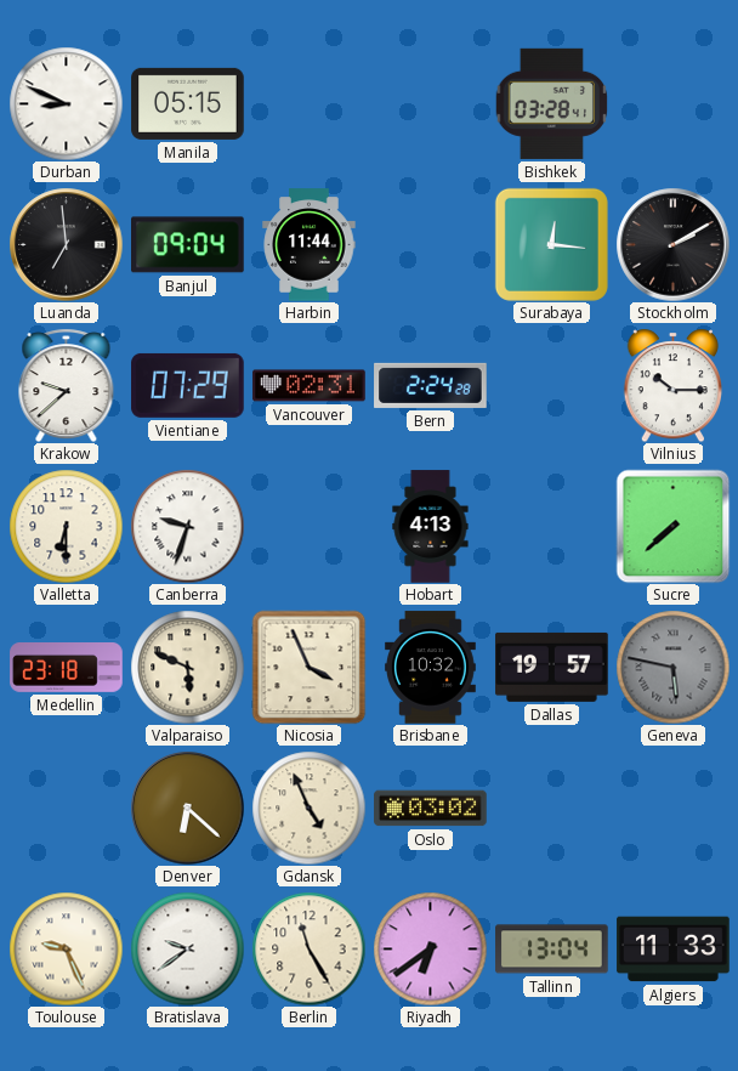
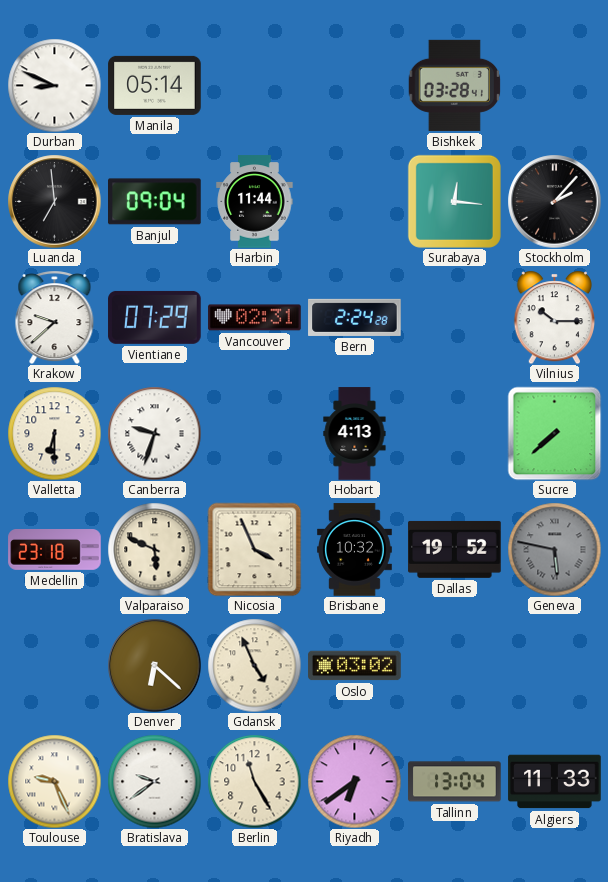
Manila: 05:15 -> 05:14 (155, 85)
Stockholm: 2:10 -> 2:07 (554, 201)
Dallas: 19:57 -> 19:52 (455, 549)
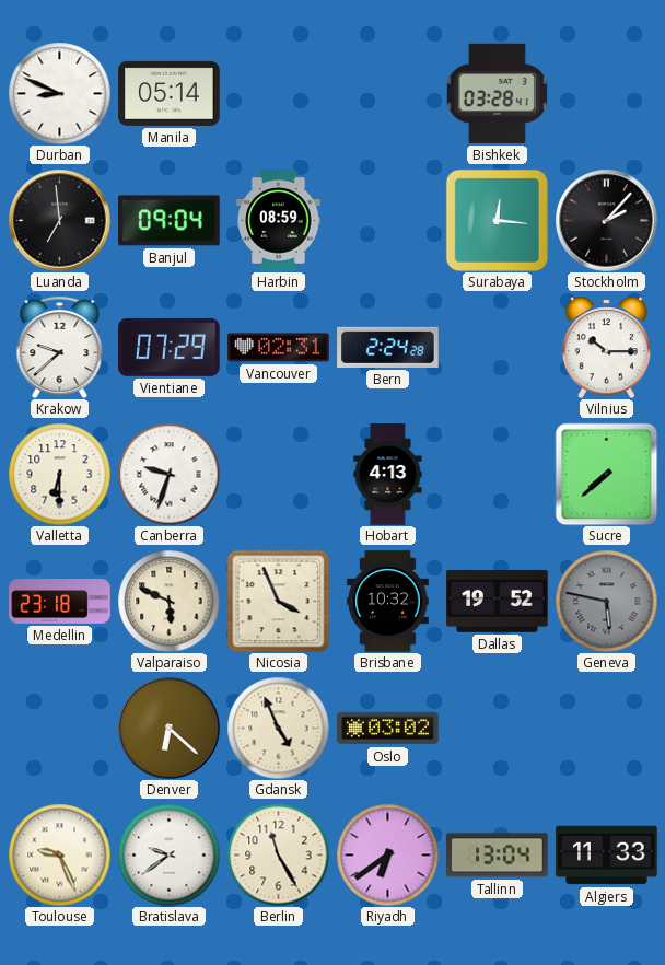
Harbin: 11:44 -> 08:59 (279, 221)
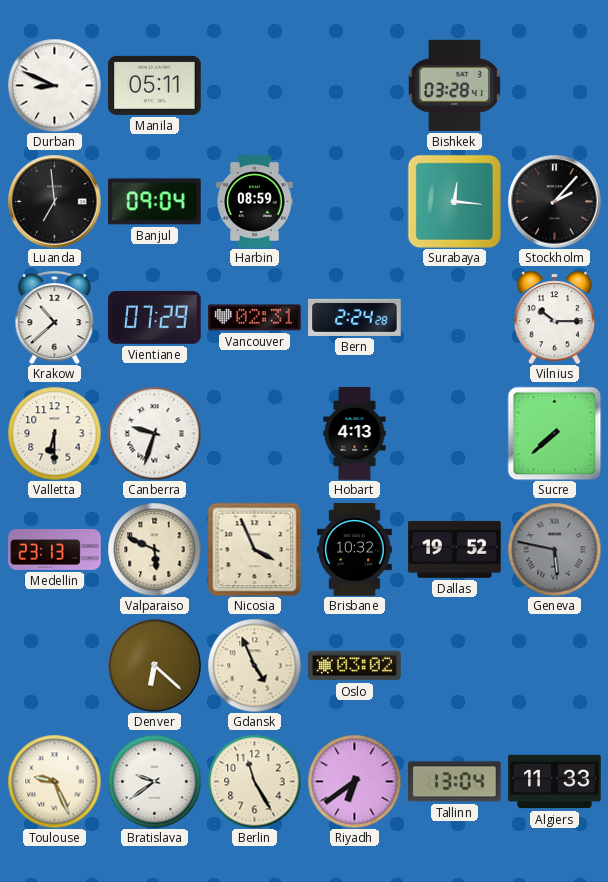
Manila: 05:14 -> 05:11 (155, 85)
Krakow: 9:38 -> 10:38 (55, 317)
Medellin: 23:18 -> 23:13 (55, 550)
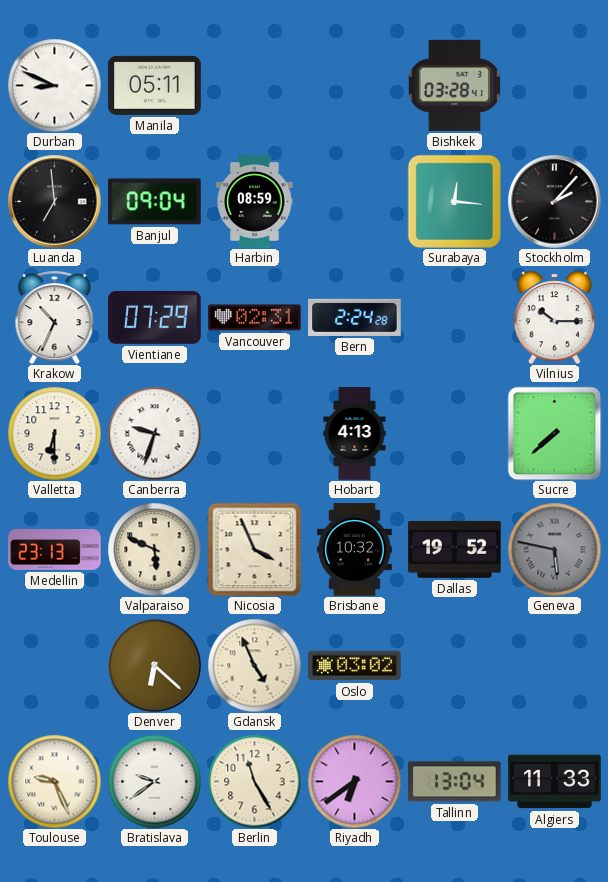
Krakow: 10:38 -> 10:34 (55, 317)
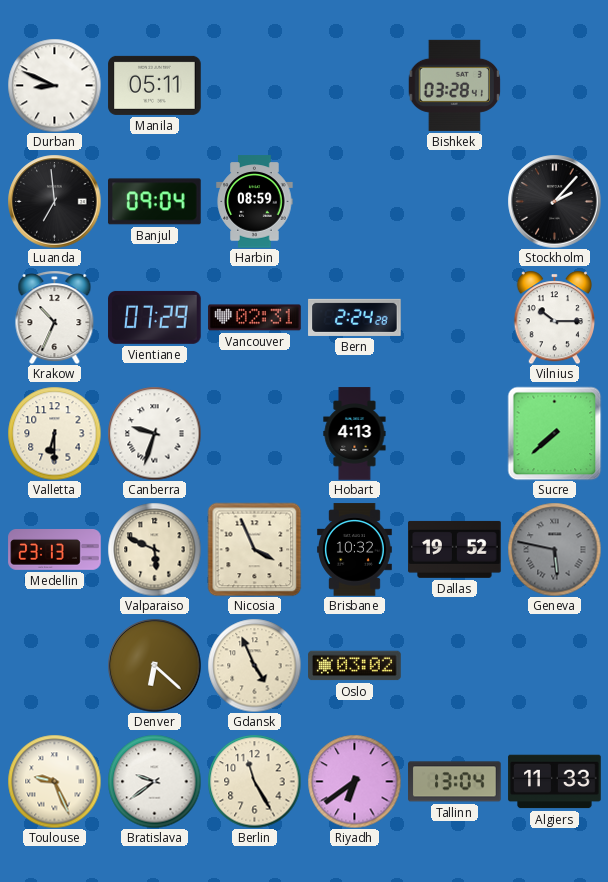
Surabaya: 12:16 -> none (454, 201)
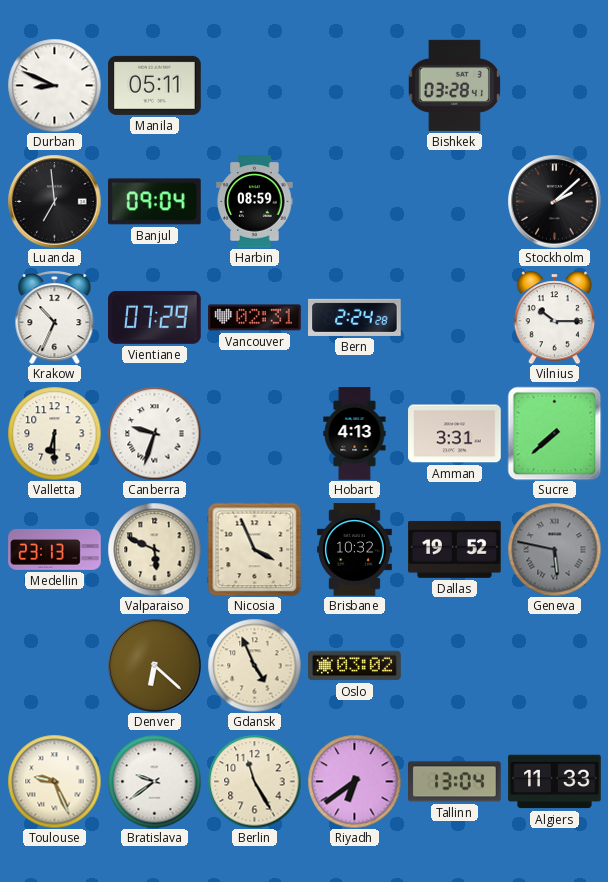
Stockholm: 2:07 -> 2:08 (554, 201)
Amman: none -> 3:31 (455, 434)
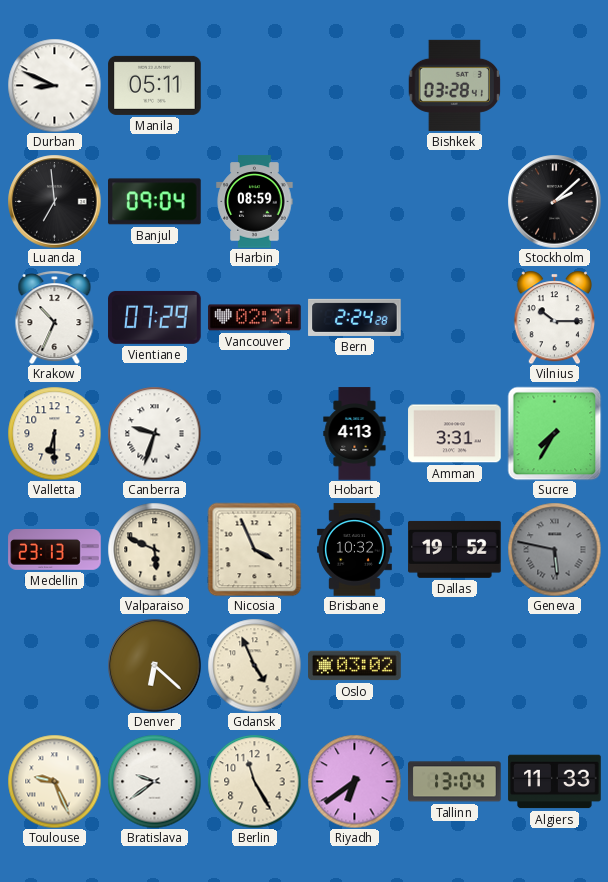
Sucre: 7:38 -> 7:35 (554, 433)
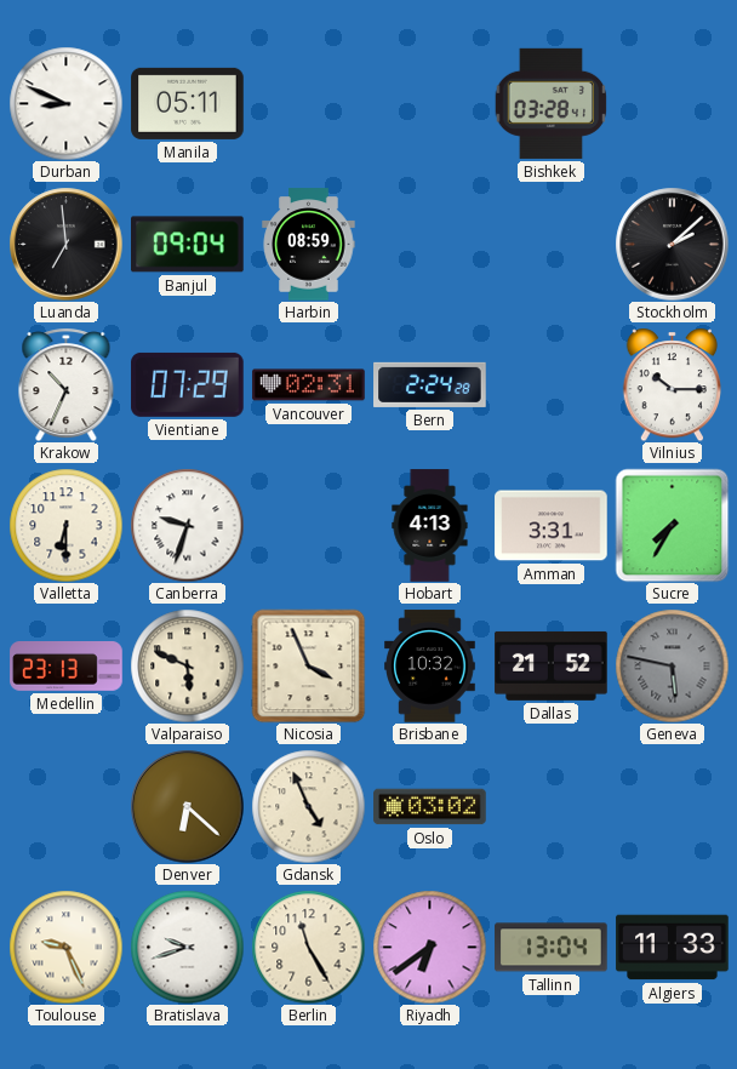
Dallas: 19:52 -> 21:52 (552, 665)
Bratislava: 9:39 -> 9:42 (187, 947)
